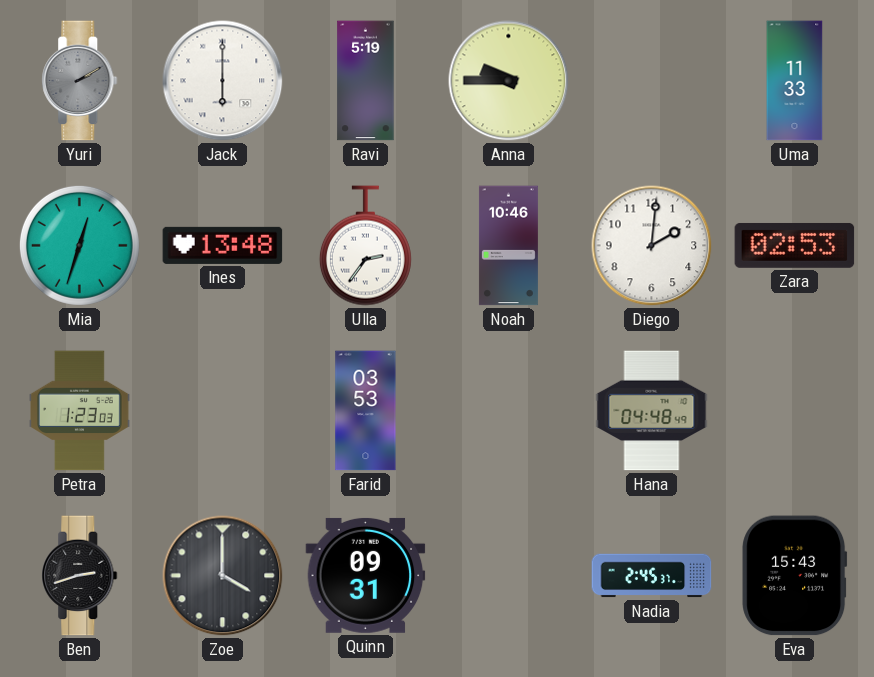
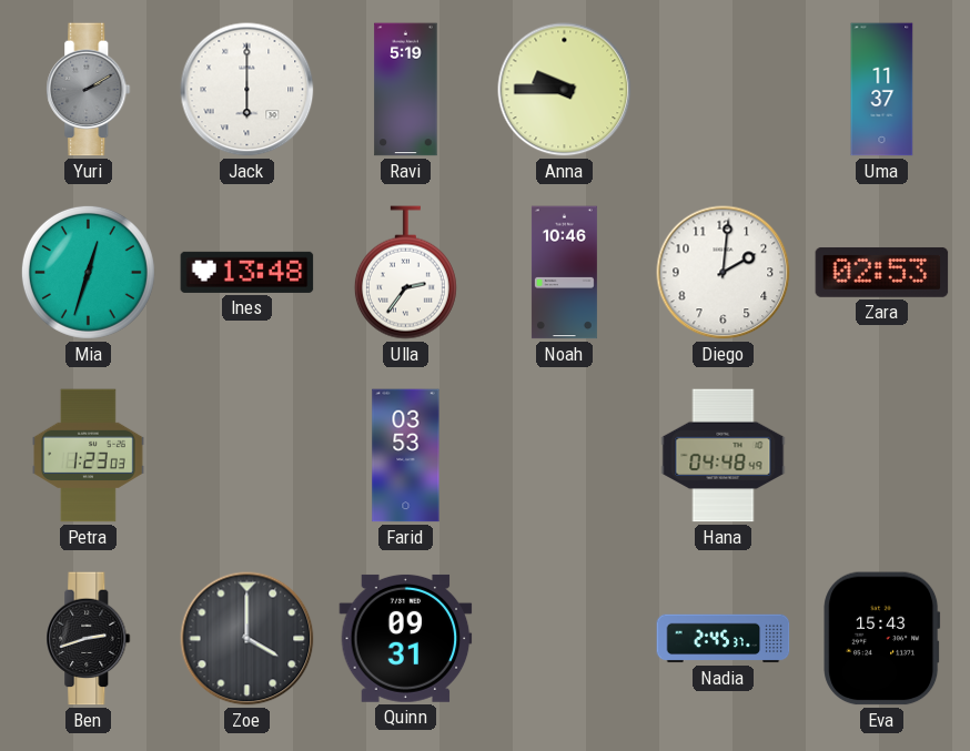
Uma: 11:33 -> 11:37 (882, 90)
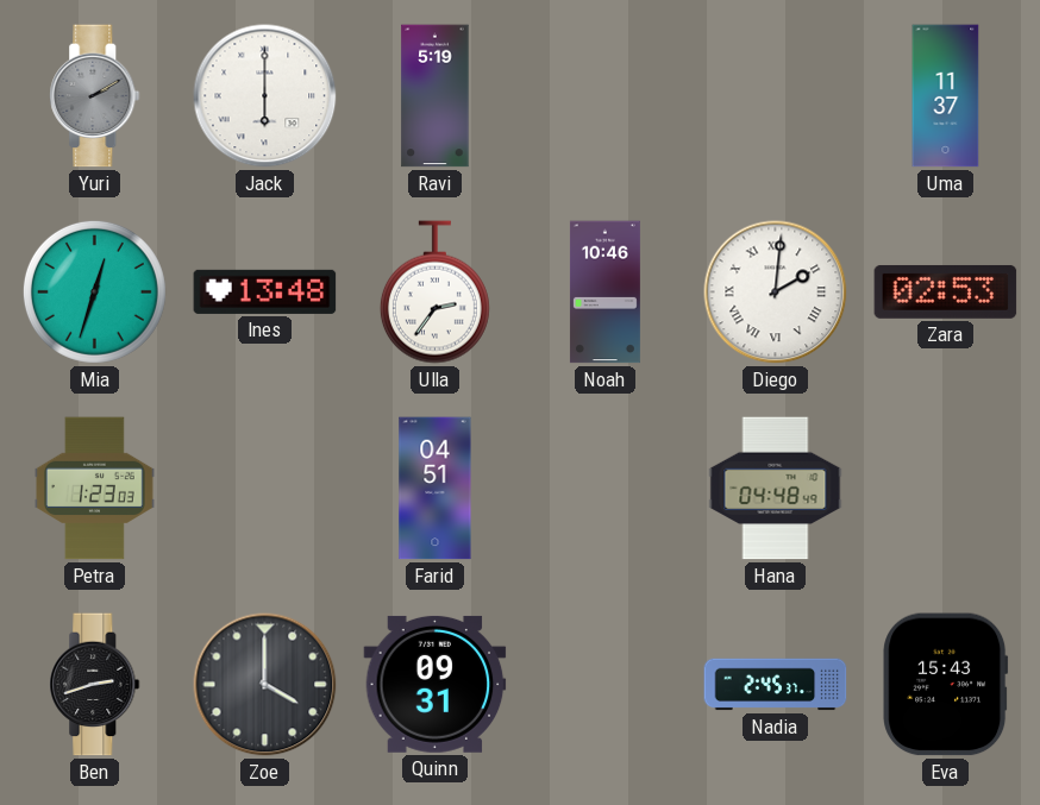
Anna: 9:45 -> none (565, 90)
Diego numerals: Arabic -> Roman (776, 293)
Farid: 03:53 -> 04:51 (436, 489)
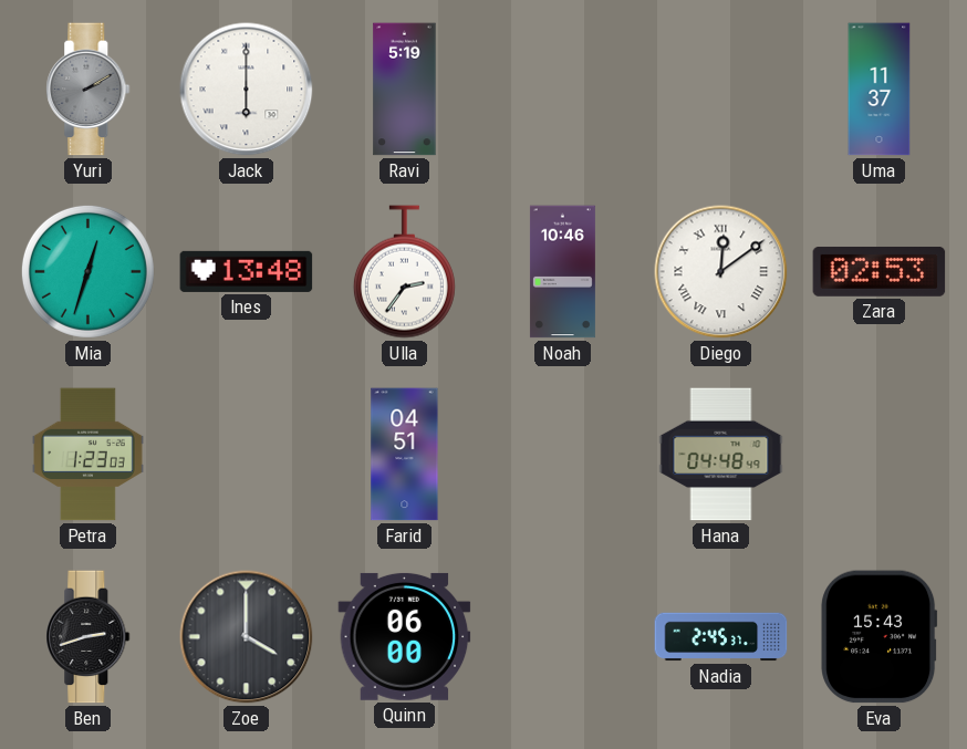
Diego: 2:01 -> 12:09 (721, 272)
Quinn: 09:31 -> 06:00 (405, 636)
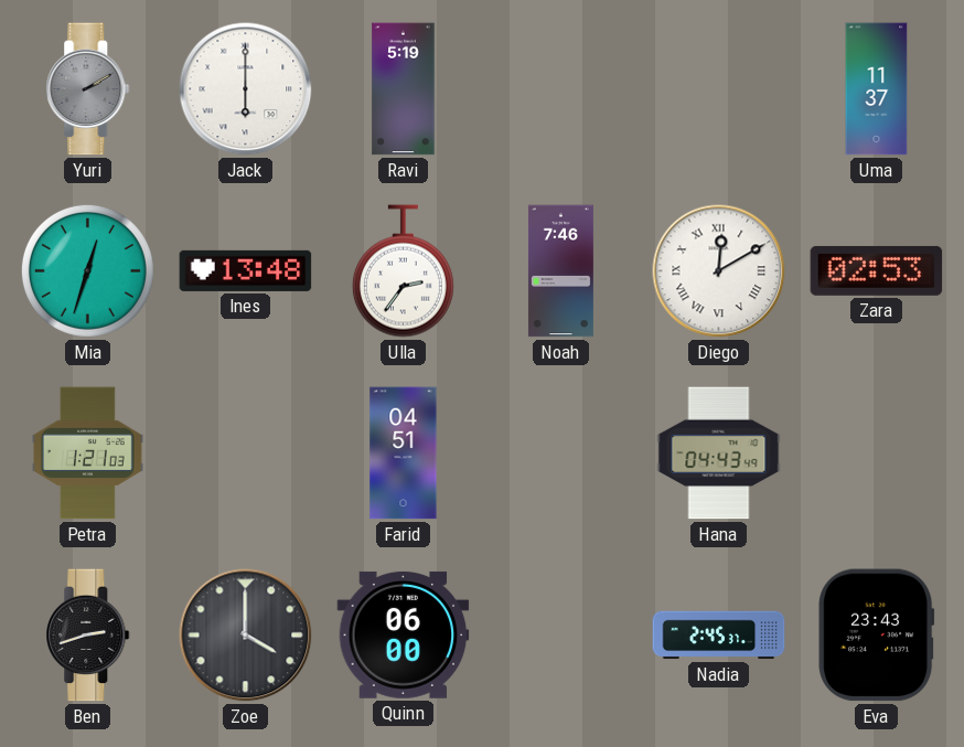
Noah: 10:46 -> 7:46 (560, 271)
Diego: 12:09 -> 12:10 (719, 271)
Petra: 1:23 -> 1:21 (88, 453)
Hana: 04:48 -> 04:43 (719, 453)
Eva: 15:43 -> 23:43 (877, 636)
